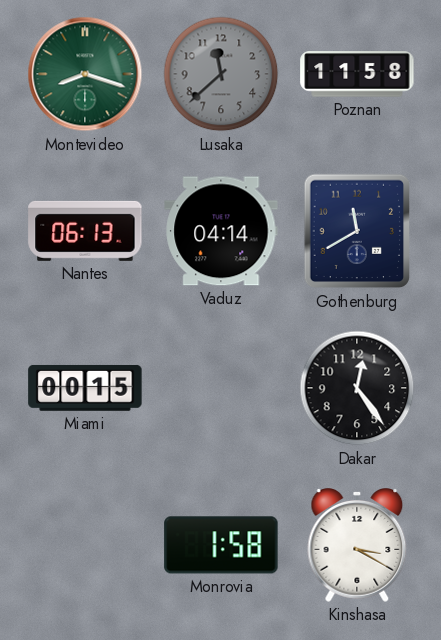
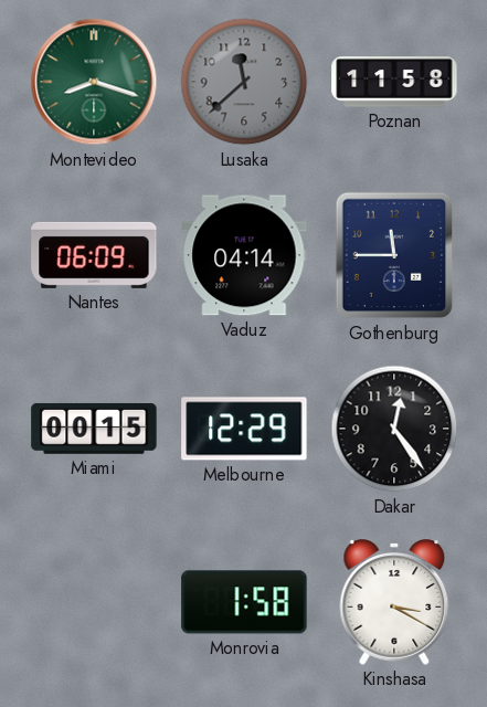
Nantes: 06:13 -> 06:09 (94, 255)
Gothenburg: 11:40 -> 11:45 (394, 255)
Melbourne: none -> 12:29 (244, 429)
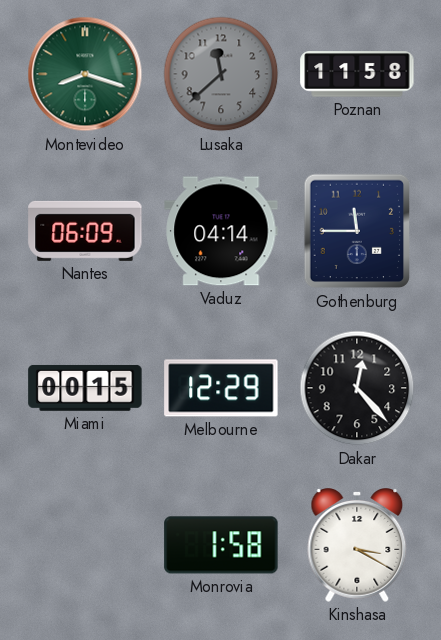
Dakar: 12:24 -> 12:23 (357, 388)
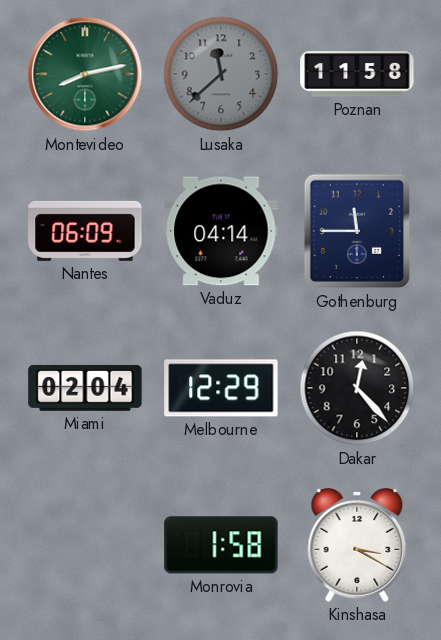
Montevideo: 8:18 -> 8:13 (85, 74)
Miami: 00:15 -> 02:04 (85, 388)
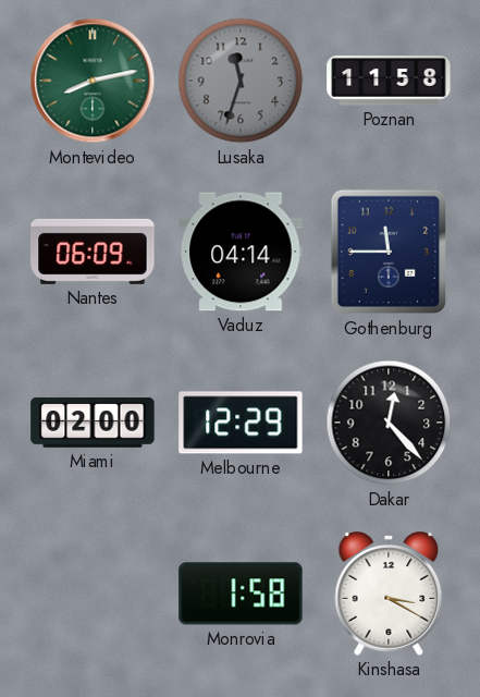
Lusaka: 11:38 -> 11:33 (241, 81)
Miami: 02:04 -> 02:00 (93, 423)
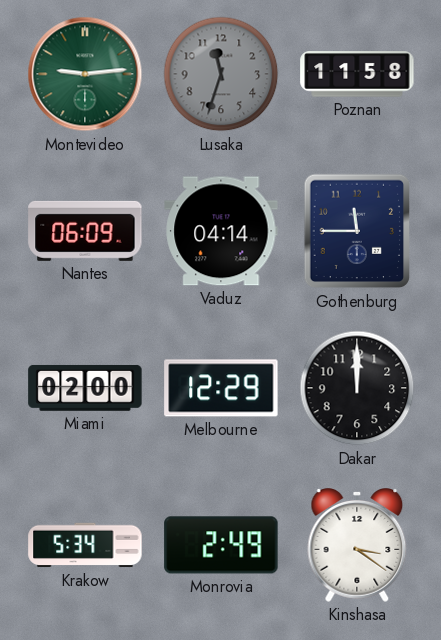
Montevideo: 8:13 -> 9:14 (85, 74)
Dakar: 12:23 -> 12:00 (357, 388)
Krakow: none -> 5:34 (85, 545)
Monrovia: 1:58 -> 2:49 (221, 545)
Kinshasa: 3:20 -> 3:21 (357, 546)
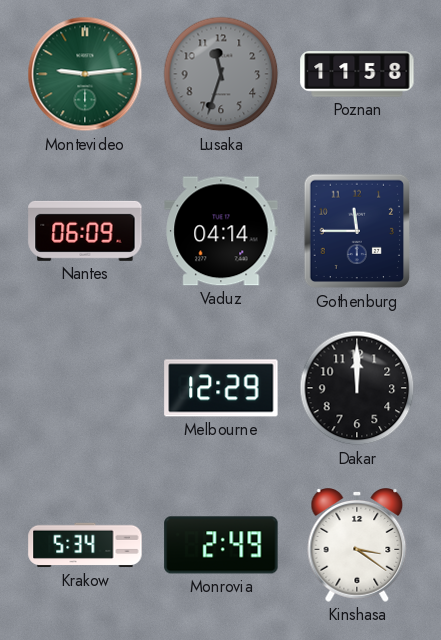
Miami: 02:00 -> none (85, 388)
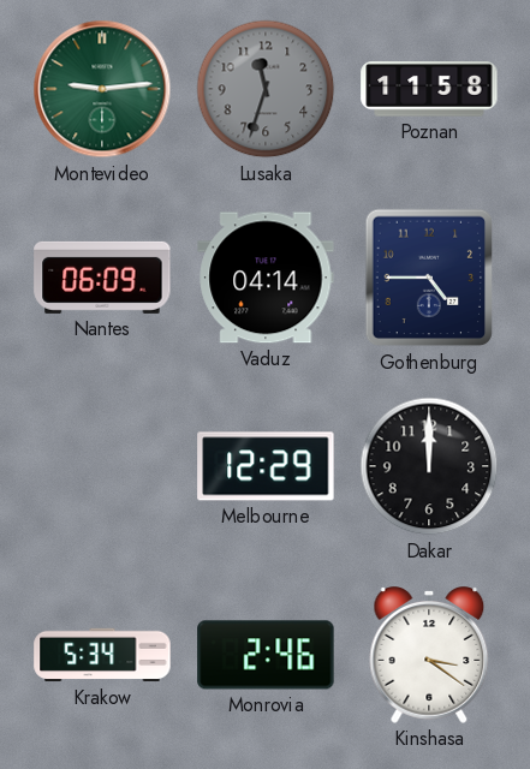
Gothenburg: 11:45 -> 4:45 (429, 278)
Monrovia: 2:49 -> 2:46 (266, 655)
